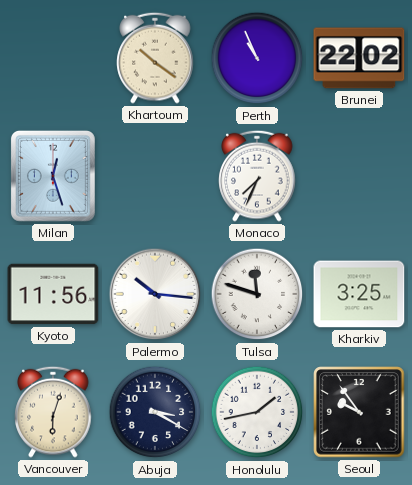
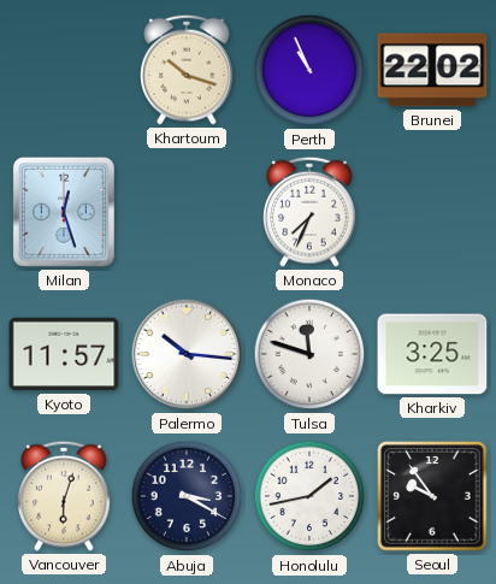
Khartoum: 10:21 -> 10:18 (187, 70)
Kyoto: 11:56 -> 11:57 (64, 354)
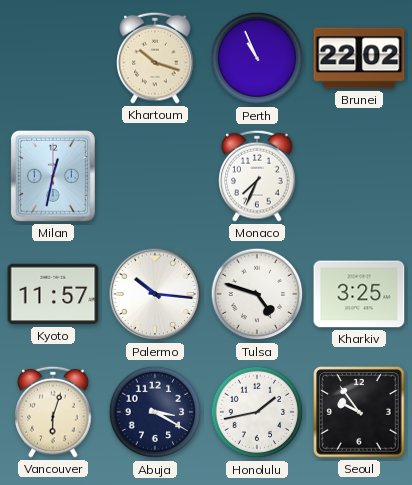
Milan: 12:27 -> 12:32 (53, 176)
Tulsa: 11:48 -> 4:48 (257, 294)
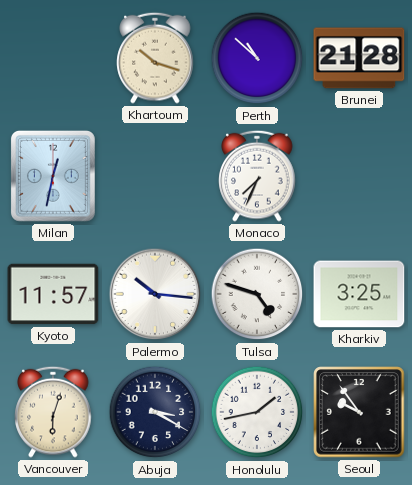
Perth: 10:56 -> 10:52 (257, 58)
Brunei: 22:02 -> 21:28 (359, 58)
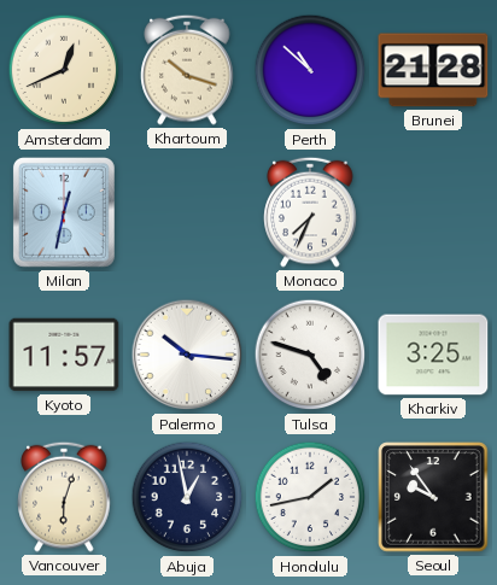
Amsterdam: none -> 12:41 (64, 70)
Abuja: 3:20 -> 12:58 (187, 497)
